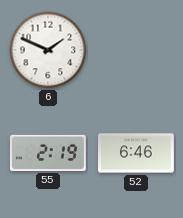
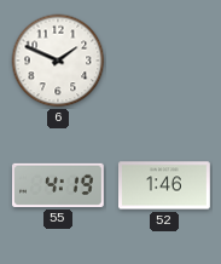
55: 2:19 -> 4:19 (59, 185)
52: 6:46 -> 1:46 (165, 185)
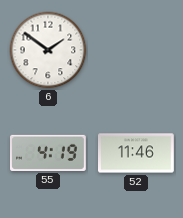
6: 1:49 -> 1:51 (48, 50)
52: 1:46 -> 11:46 (137, 153)
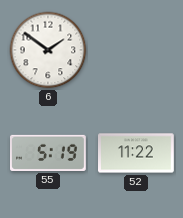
55: 4:19 -> 5:19 (49, 153)
52: 11:46 -> 11:22 (137, 153)
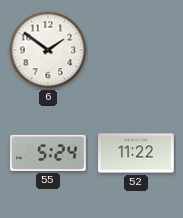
55: 5:19 -> 5:24 (49, 153)
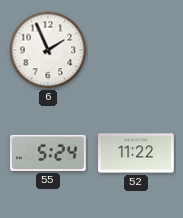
6: 1:51 -> 1:56 (48, 50)
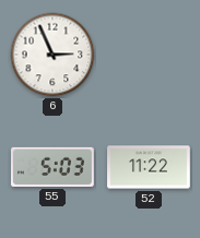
6: 1:56 -> 2:56 (52, 55)
55: 5:24 -> 5:03 (54, 167)
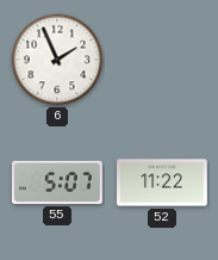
6: 2:56 -> 1:56 (57, 60)
55: 5:03 -> 5:07 (58, 182)
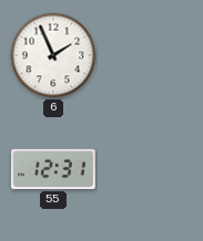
55: 5:07 -> 12:31 (54, 169)
52: 11:22 -> none (163, 182)
